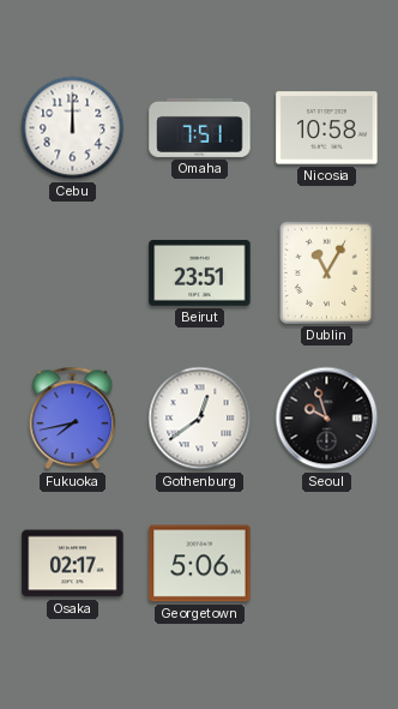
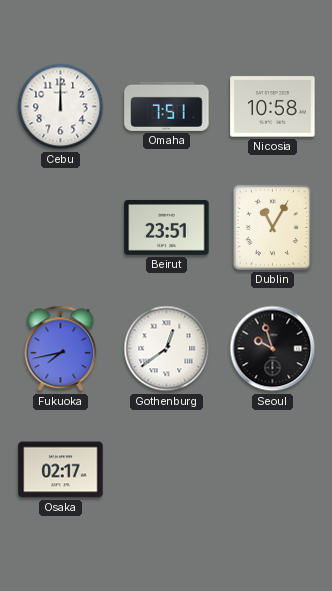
Georgetown: 5:06 -> none (200, 564)
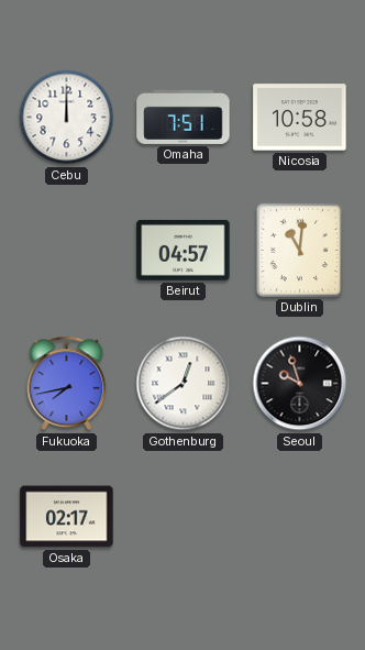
Beirut: 23:51 -> 04:57 (184, 250)
Dublin: 11:05 -> 11:01 (299, 250)
